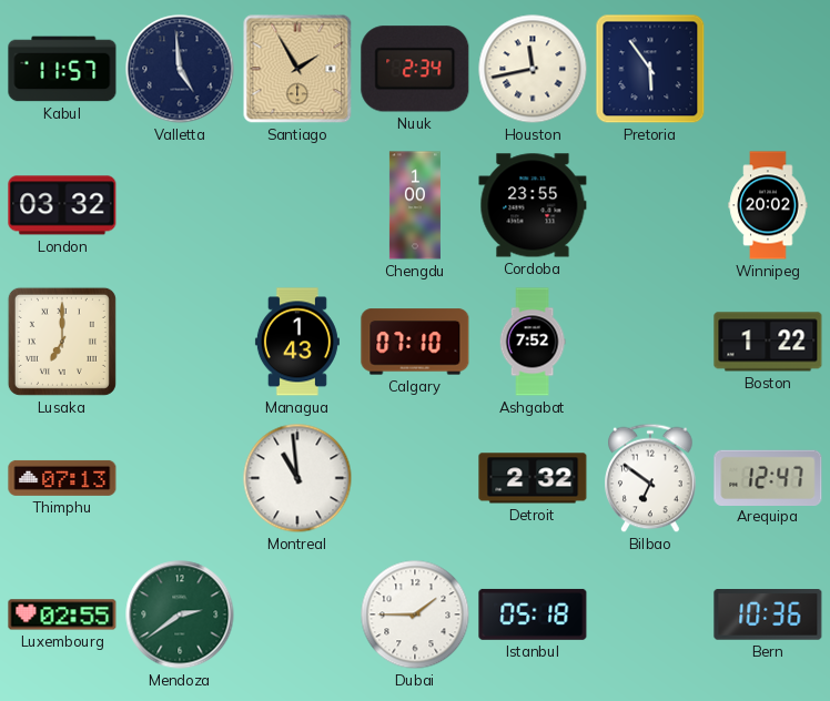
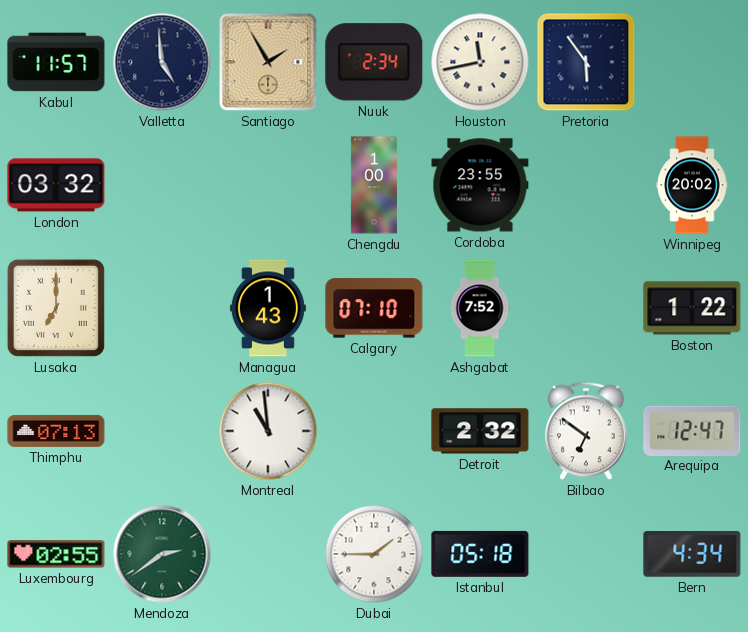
Bern: 10:36 -> 4:34 (692, 555)
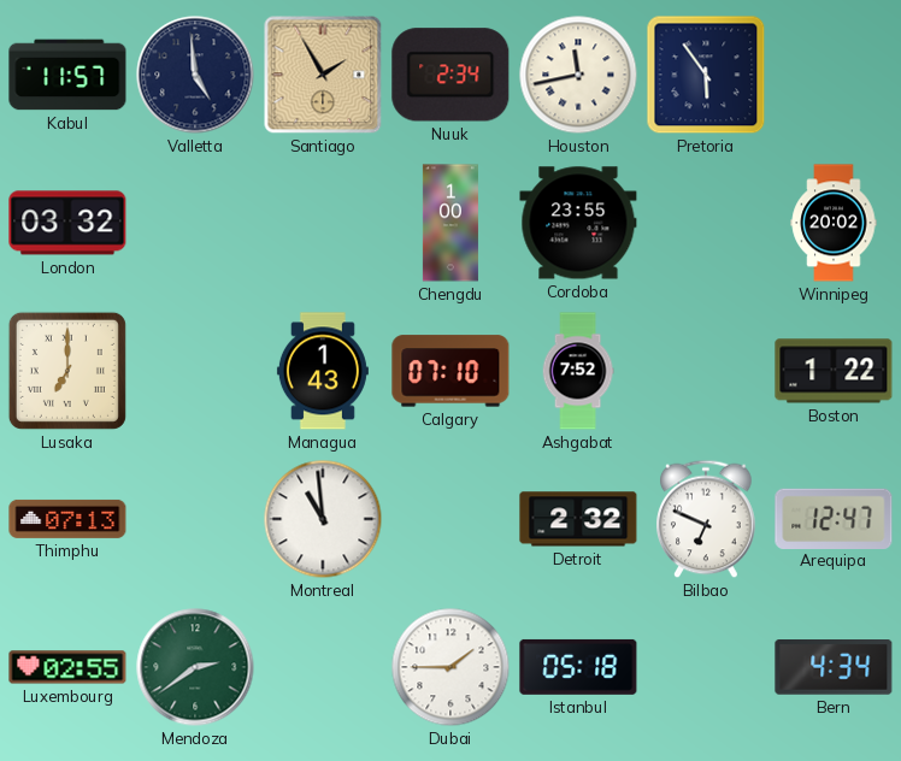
Bilbao: 6:51 -> 6:49 (706, 519)
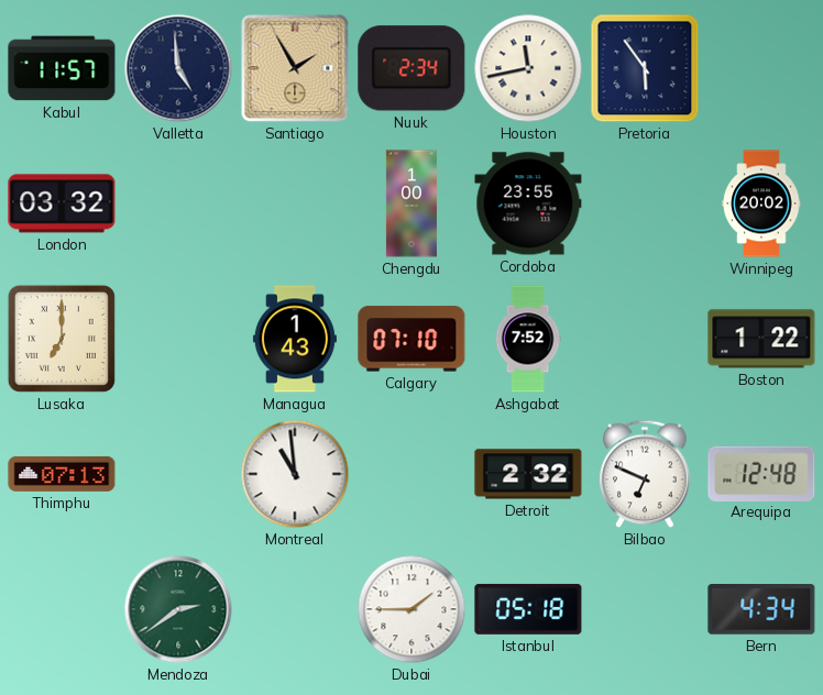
Arequipa: 12:47 -> 12:48 (761, 473)
Luxembourg: 02:55 -> none (67, 667)
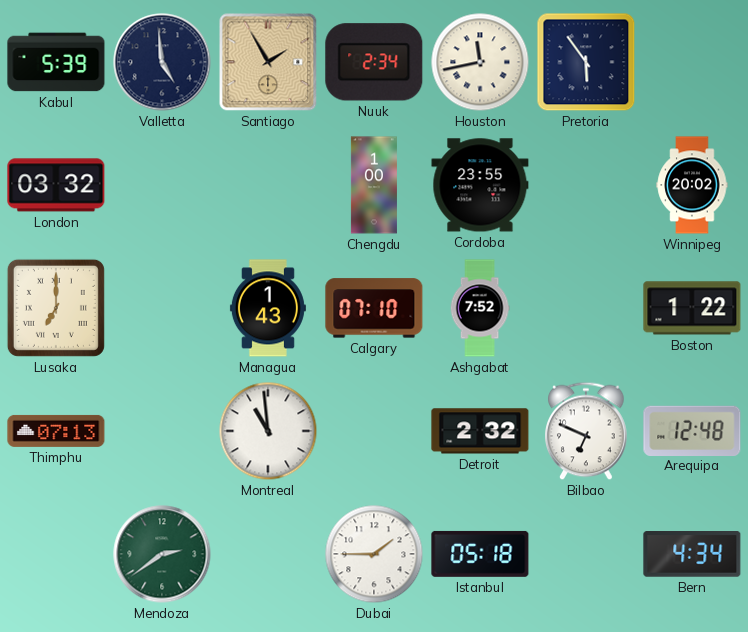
Kabul: 11:57 -> 5:39 (56, 62)
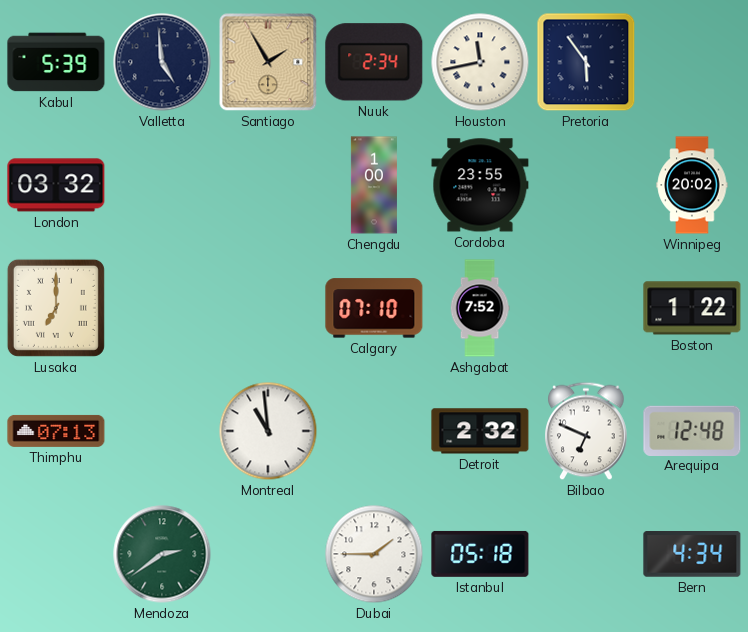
Managua: 1:43 -> none (268, 308)
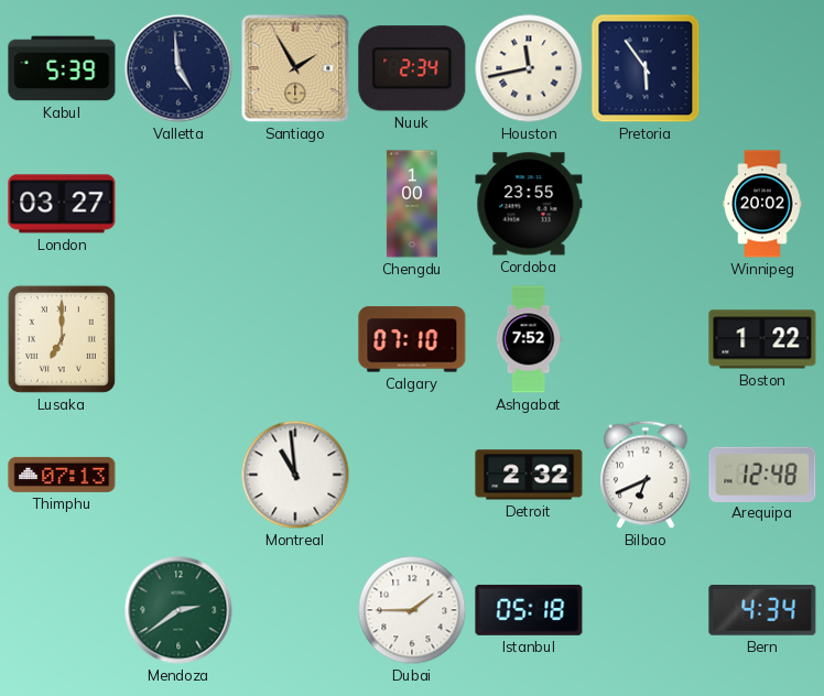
London: 03:32 -> 03:27 (62, 204)
Bilbao: 6:49 -> 6:41 (646, 475)
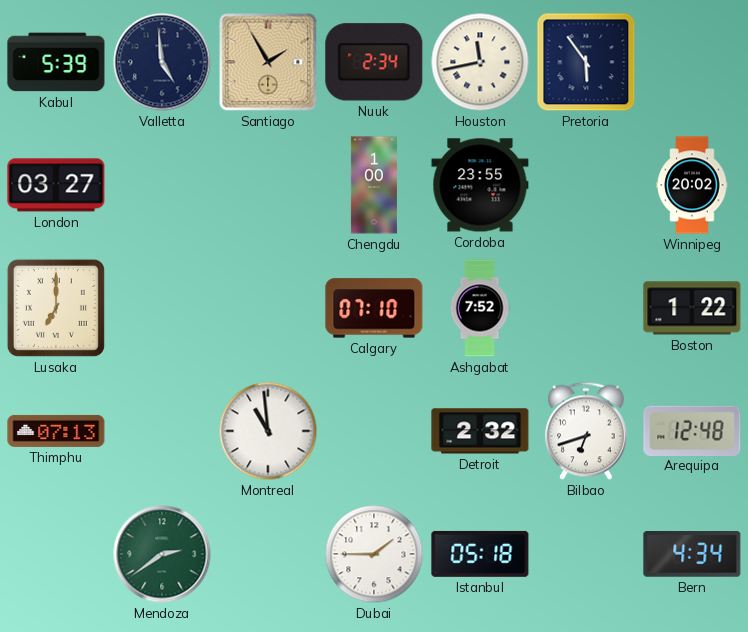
Bilbao: 6:41 -> 6:42 (586, 431)
